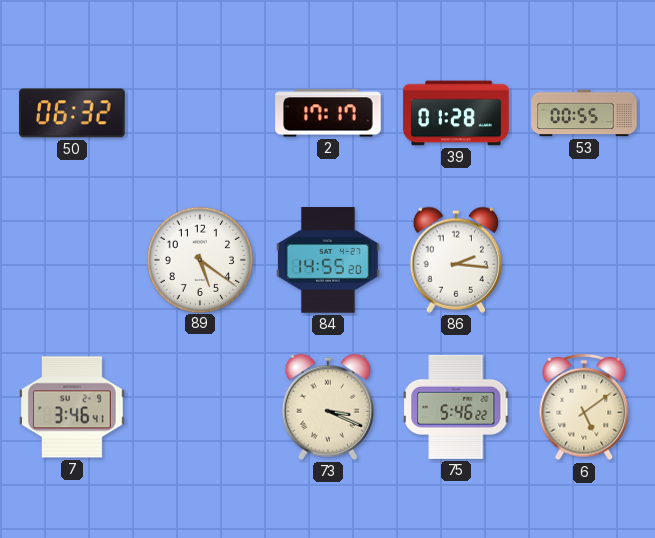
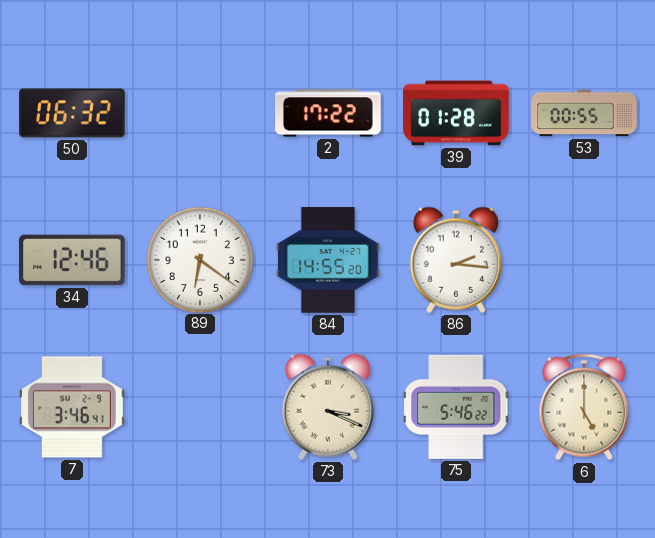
2: 17:17 -> 17:22 (328, 113)
34: none -> 12:46 (72, 260)
89: 5:21 -> 6:21 (199, 259)
6: 5:09 -> 5:00 (584, 407)
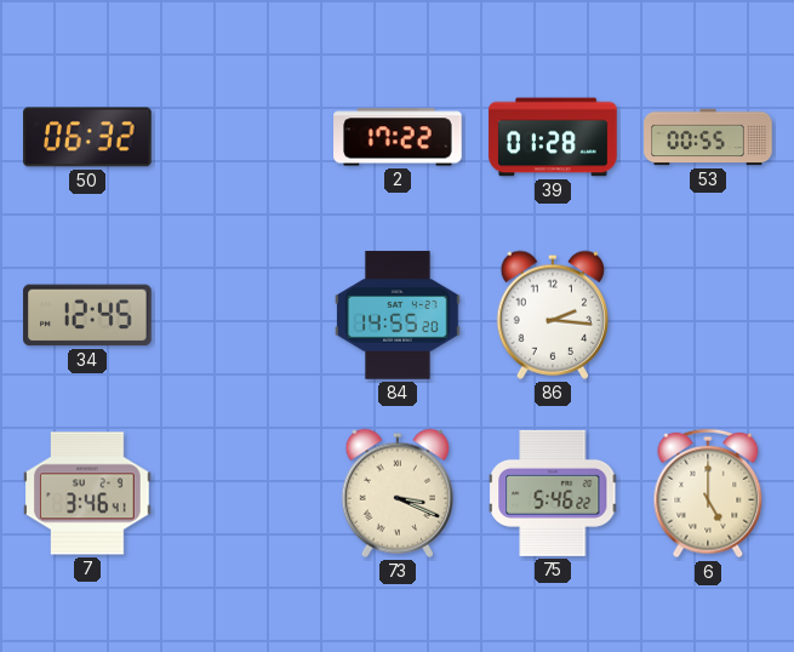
34: 12:46 -> 12:45 (87, 315)
89: 6:21 -> none (199, 259)
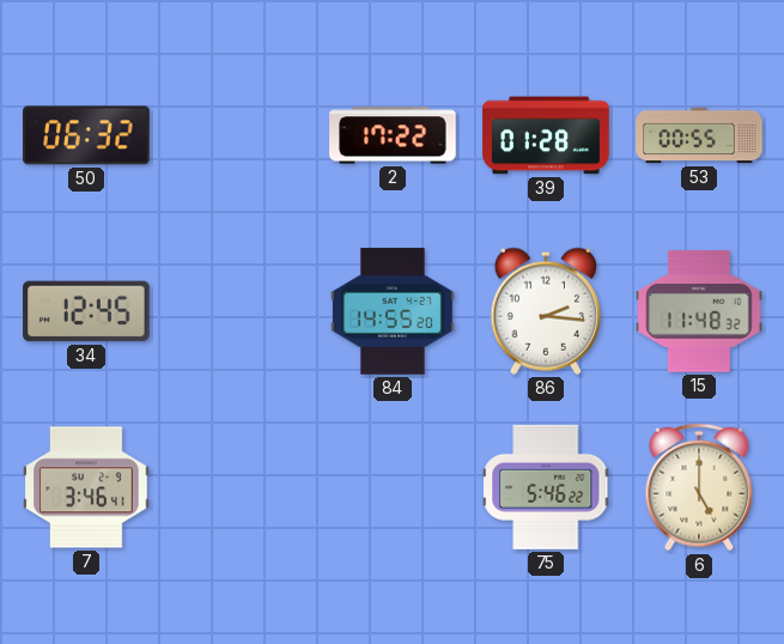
15: none -> 11:48 (699, 311)
73: 3:19 -> none (396, 493)
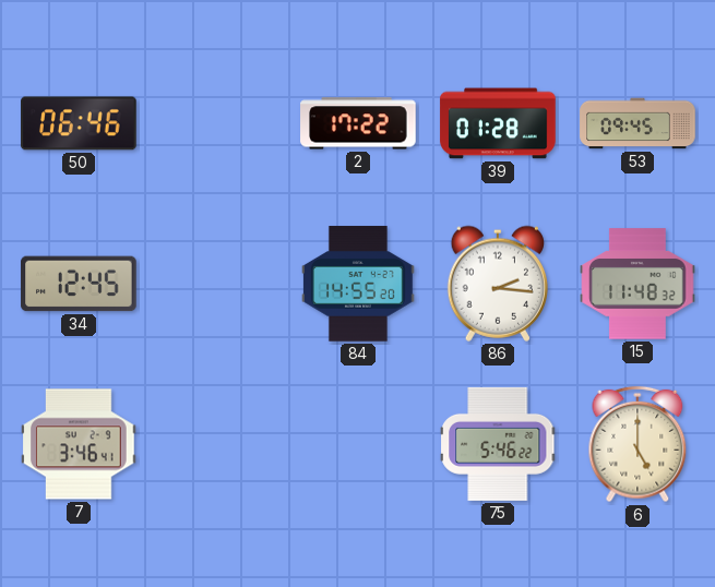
50: 06:32 -> 06:46 (79, 123)
53: 00:55 -> 09:45 (637, 123)
